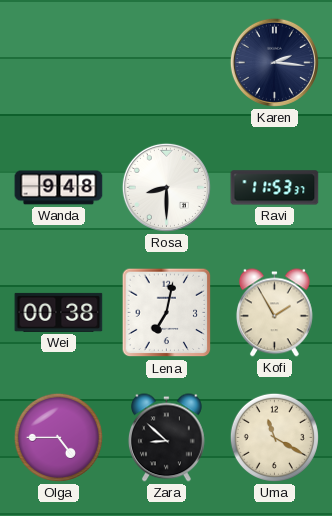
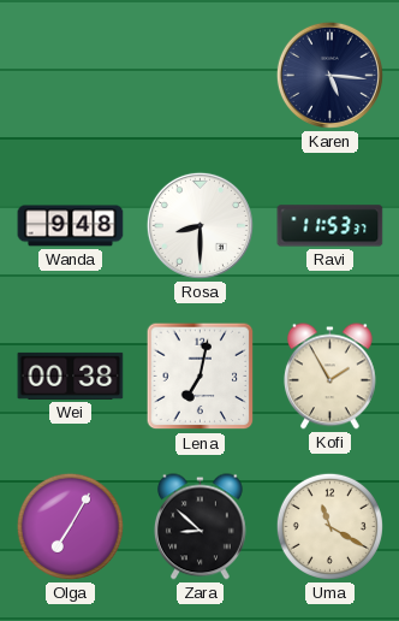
Karen: 2:16 -> 5:16 (329, 75)
Olga: 4:45 -> 7:05 (70, 526)
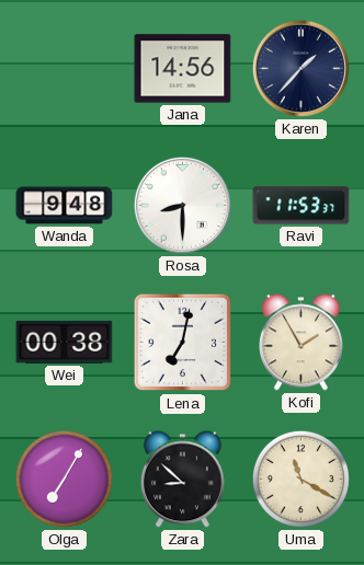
Jana: none -> 14:56 (183, 69)
Karen: 5:16 -> 1:37 (300, 68)
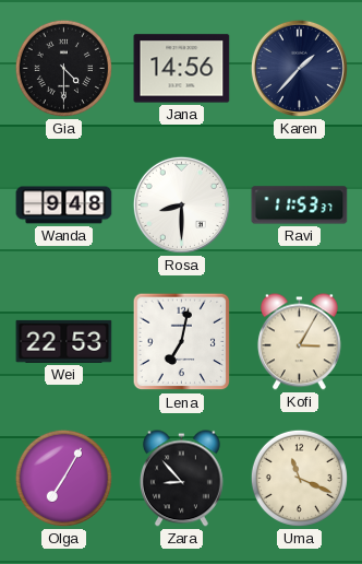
Gia: none -> 4:30 (63, 68)
Wei: 00:38 -> 22:53 (64, 341)
Kofi: 1:55 -> 3:05 (299, 342)
Zara: 8:52 -> 8:53 (181, 479)
Uma: 11:20 -> 11:19 (299, 478)
